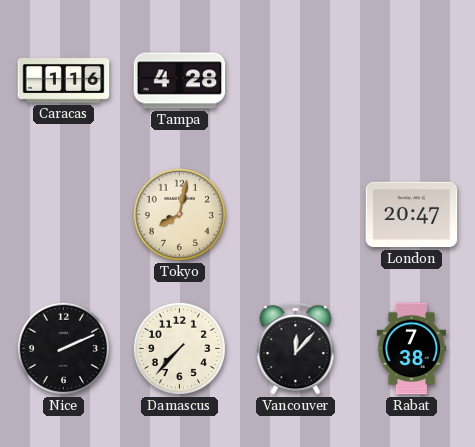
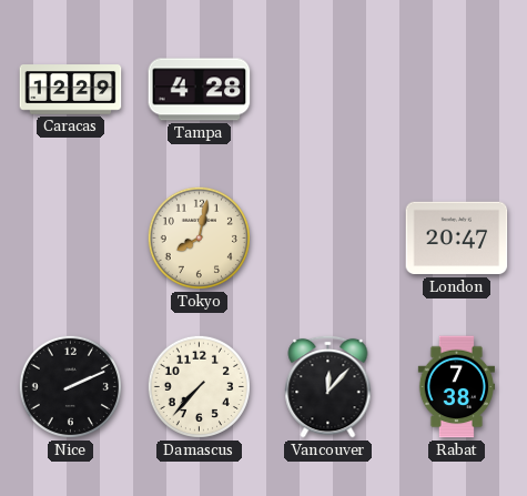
Caracas: 1:16 -> 12:29 (71, 90)
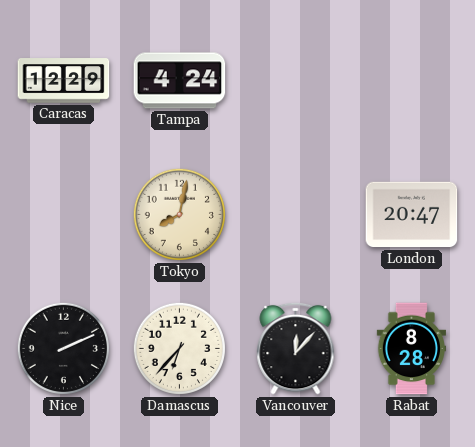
Tampa: 4:28 -> 4:24 (180, 81)
Damascus: 7:37 -> 6:37 (179, 348)
Rabat: 7:38 -> 8:28 (411, 349)
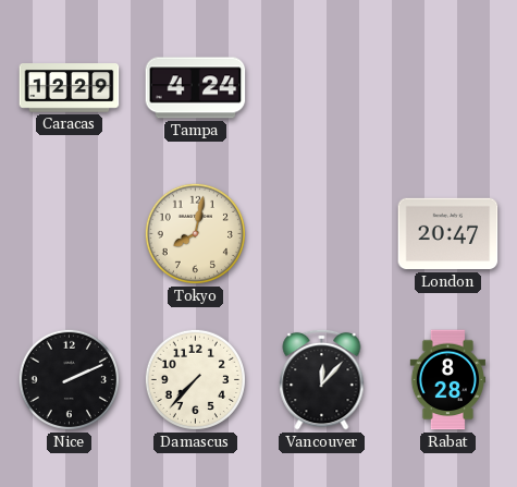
Damascus: 6:37 -> 7:37 (195, 379)
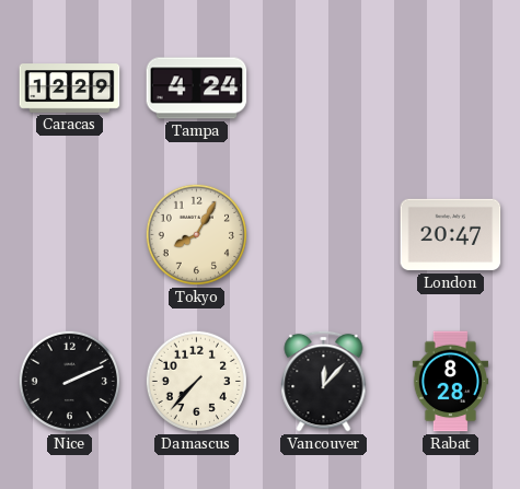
Tokyo: 8:02 -> 8:05 (196, 234)
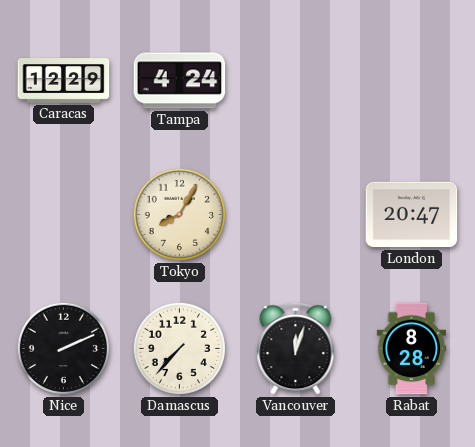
Vancouver: 12:07 -> 12:03 (296, 348)
